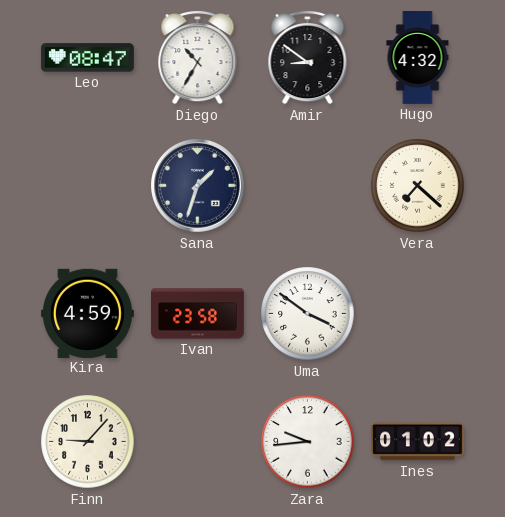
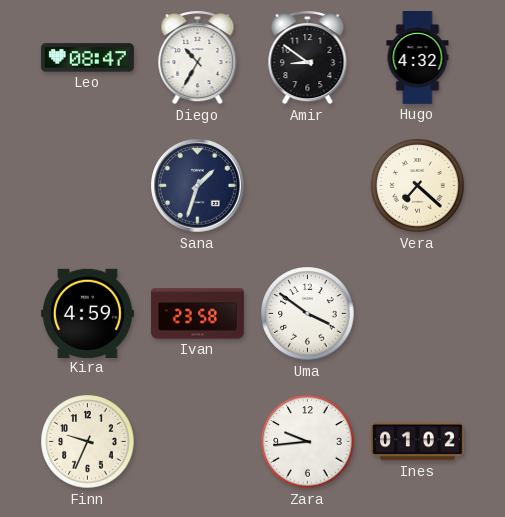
Finn: 9:07 -> 9:34 (88, 442)
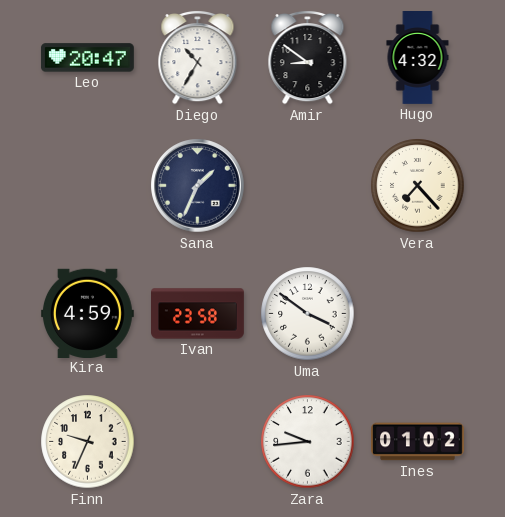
Leo: 08:47 -> 20:47 (87, 58)
Sana: 1:33 -> 1:34 (198, 186)
Vera: 7:22 -> 7:23 (418, 186)
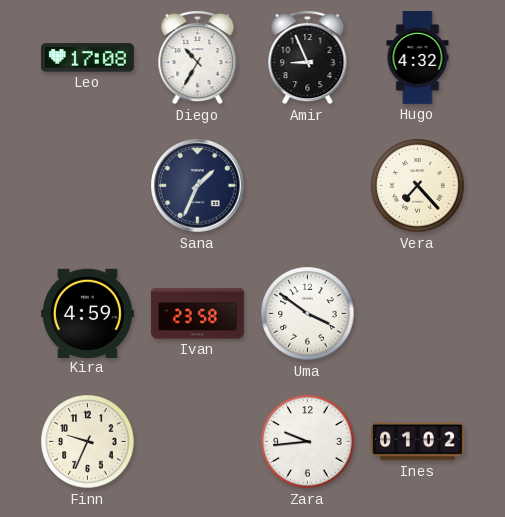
Leo: 20:47 -> 17:08 (87, 58)
Amir: 8:51 -> 8:56 (308, 57)
